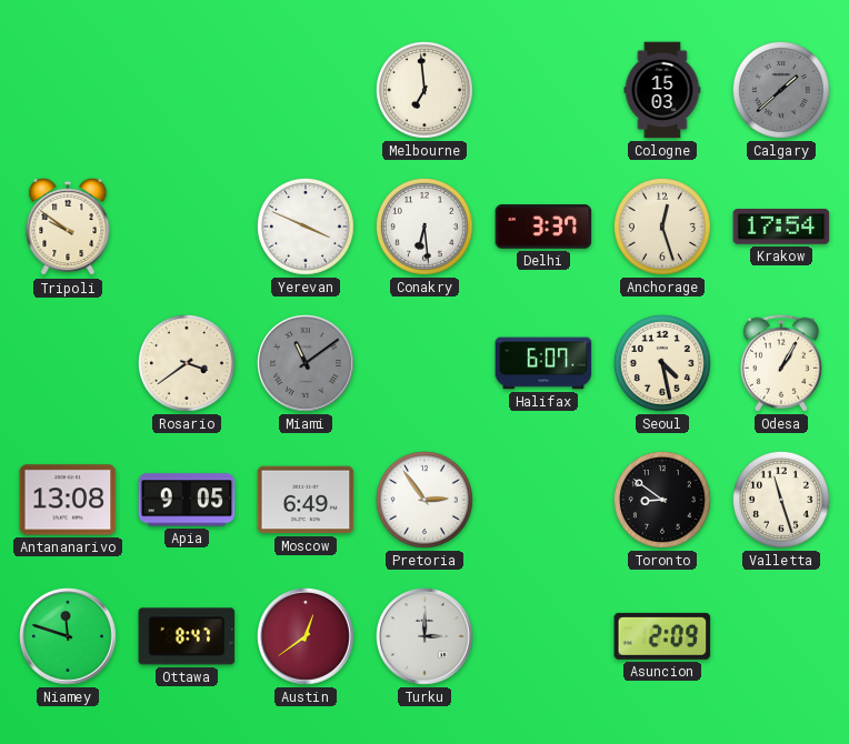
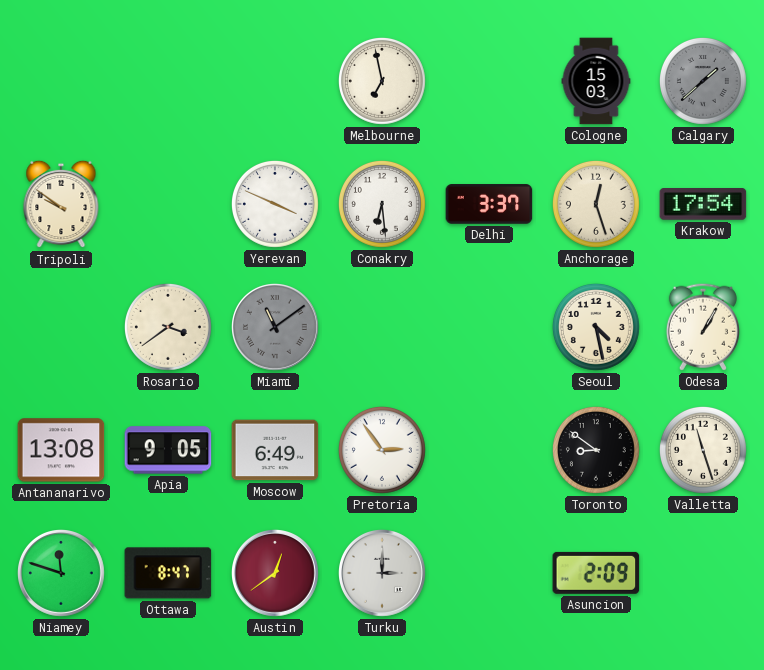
Melbourne: 6:59 -> 6:58 (382, 81)
Halifax: 6:07 -> none (543, 363)
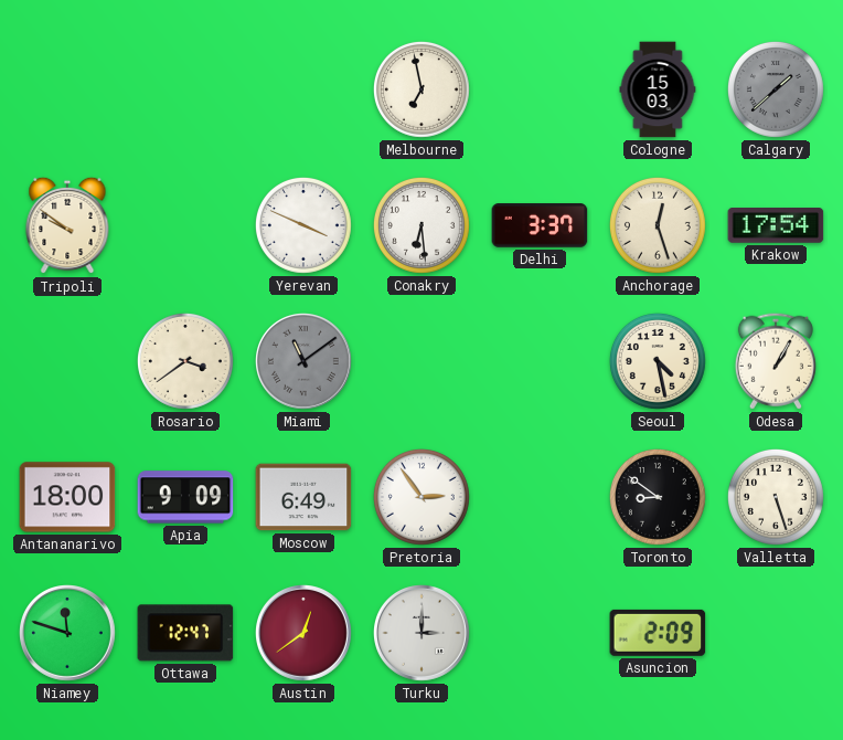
Antananarivo: 13:08 -> 18:00 (67, 497)
Apia: 9:05 -> 9:09 (185, 497)
Valletta: 11:27 -> 5:27 (776, 497)
Ottawa: 8:47 -> 12:47 (185, 633)
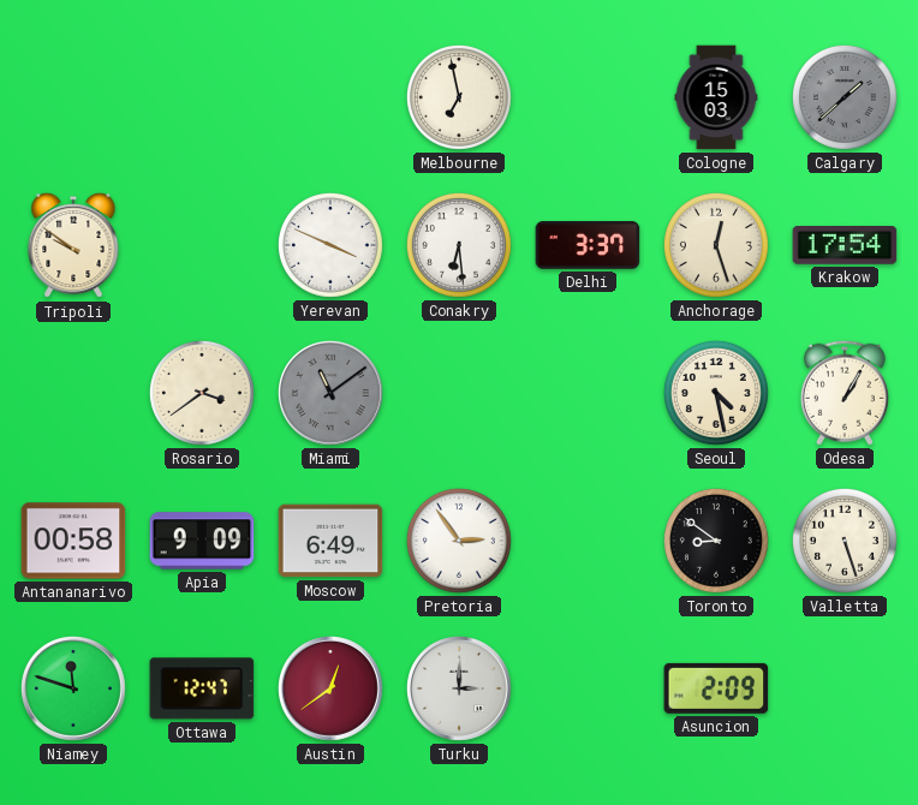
Antananarivo: 18:00 -> 00:58 (73, 541)
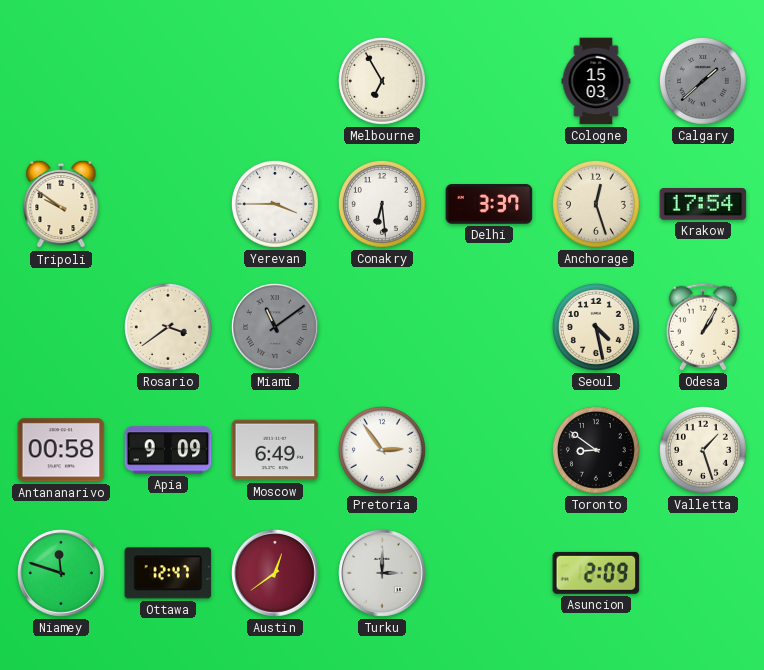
Melbourne: 6:58 -> 6:55 (382, 81)
Yerevan: 3:49 -> 3:45 (275, 204)
Valletta: 5:27 -> 1:27 (703, 450)
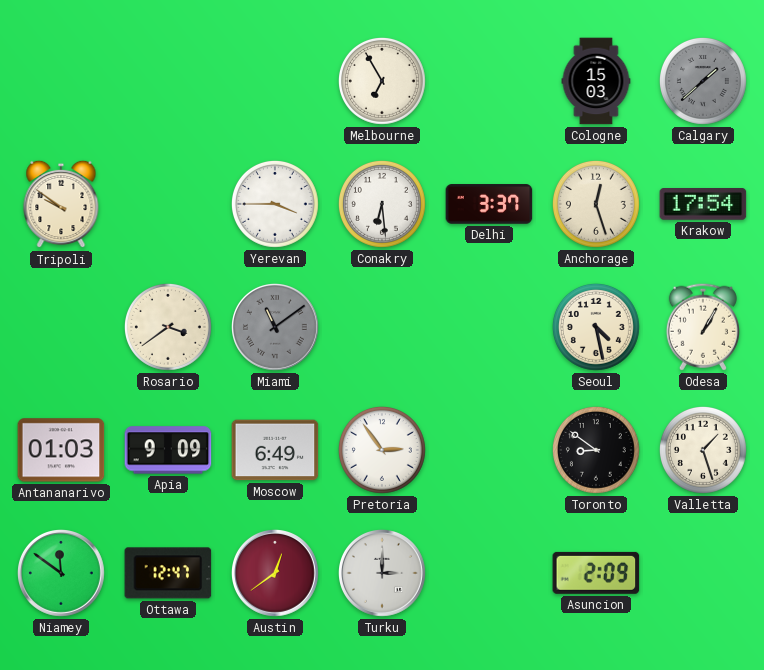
Antananarivo: 00:58 -> 01:03 (61, 450)
Niamey: 11:48 -> 11:51 (62, 574)
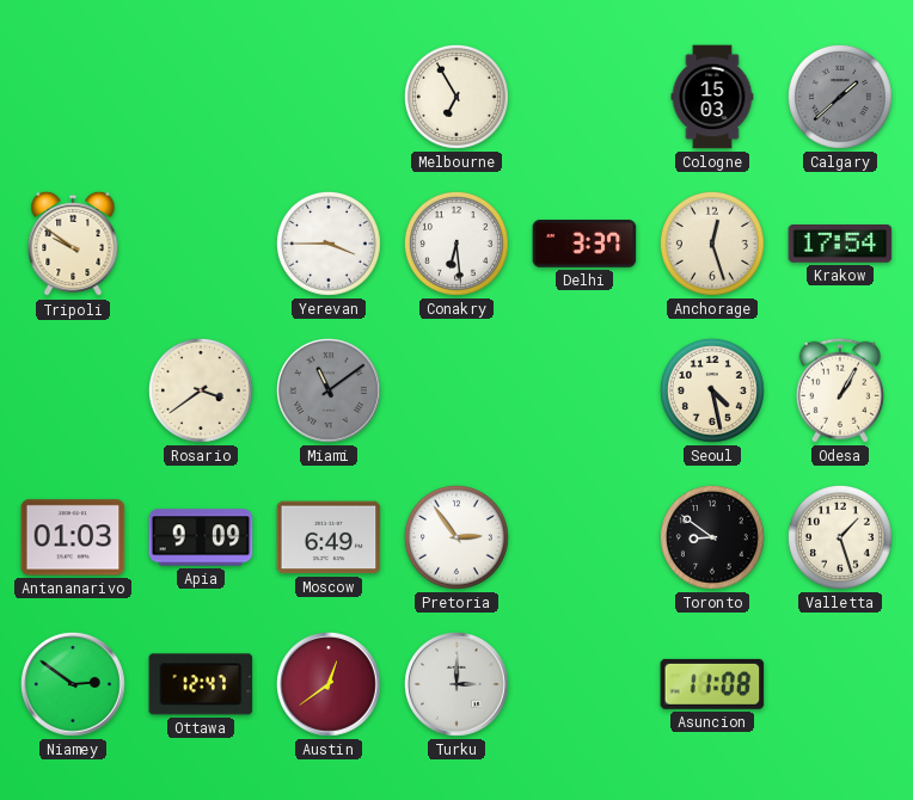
Niamey: 11:51 -> 2:51 (74, 685)
Asuncion: 2:09 -> 11:08 (712, 684)
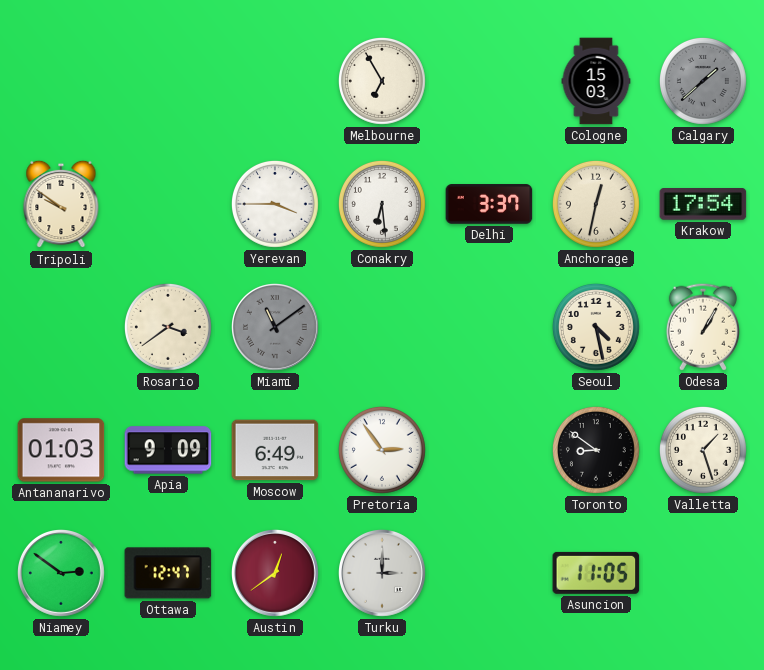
Anchorage: 12:27 -> 12:32 (596, 204)
Asuncion: 11:08 -> 11:05 (596, 573)
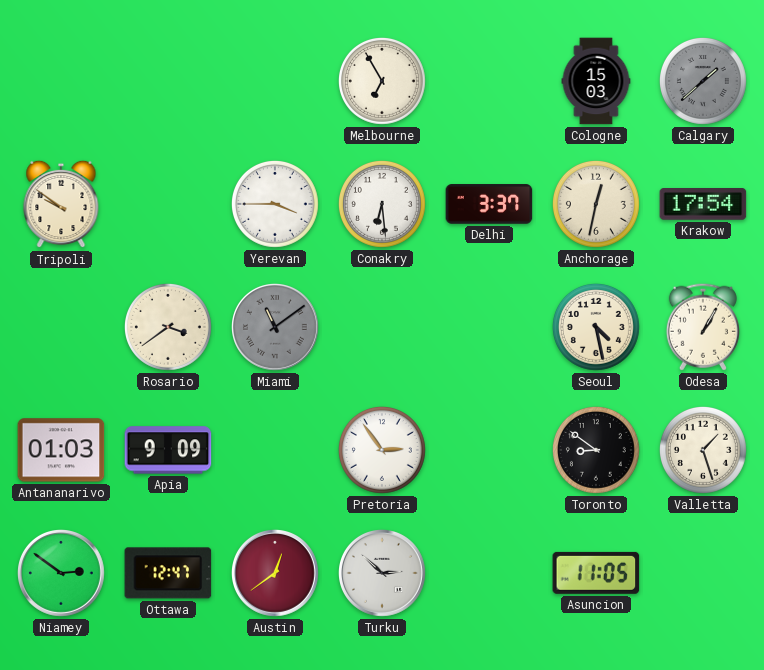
Moscow: 6:49 -> none (275, 450)
Turku: 3:00 -> 2:52 (383, 574)
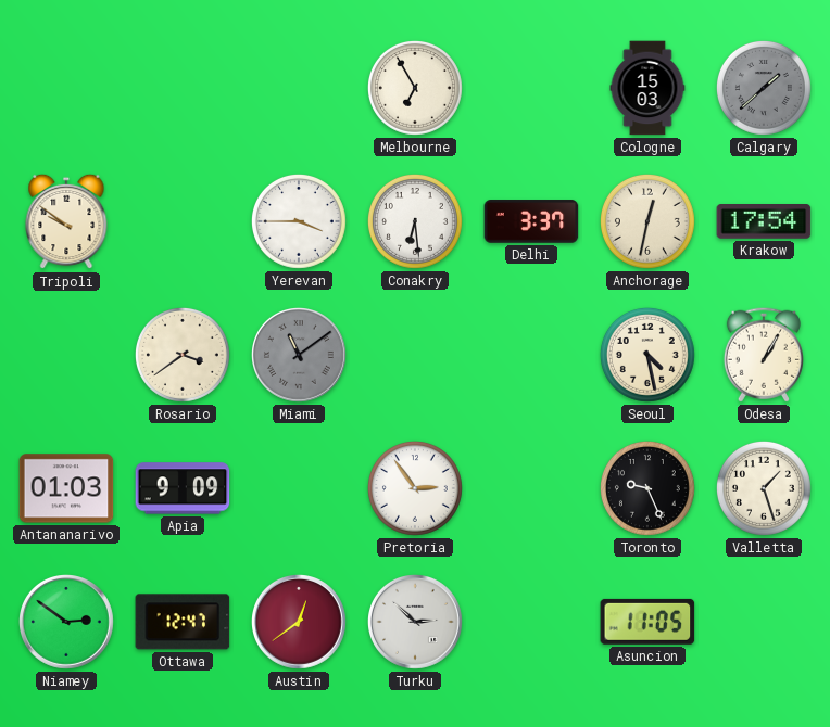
Toronto: 8:51 -> 9:26 (647, 488)
